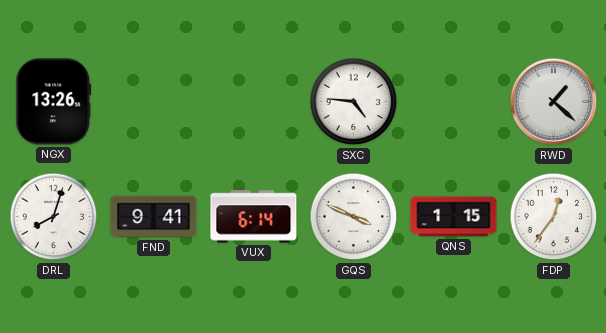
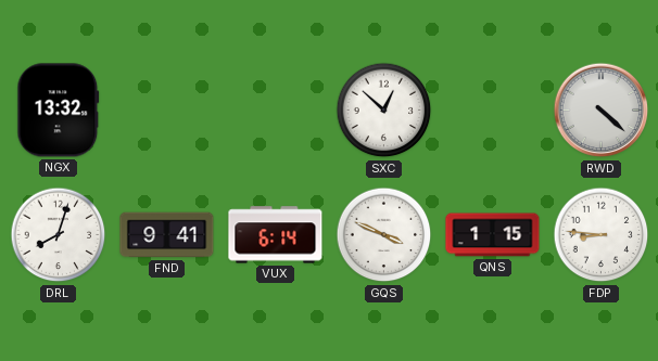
NGX: 13:26 -> 13:32 (59, 111)
SXC: 4:46 -> 12:52 (384, 111)
RWD: 1:22 -> 4:22 (602, 111)
FDP: 12:36 -> 8:46 (602, 235)
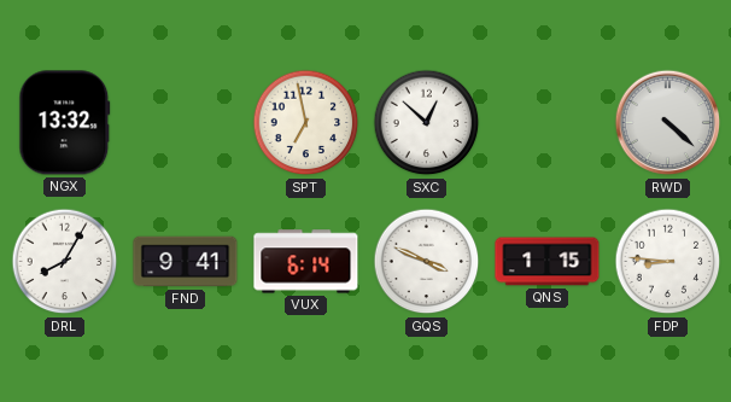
SPT: none -> 6:58 (306, 123)
DRL: 8:03 -> 8:05 (65, 262)
